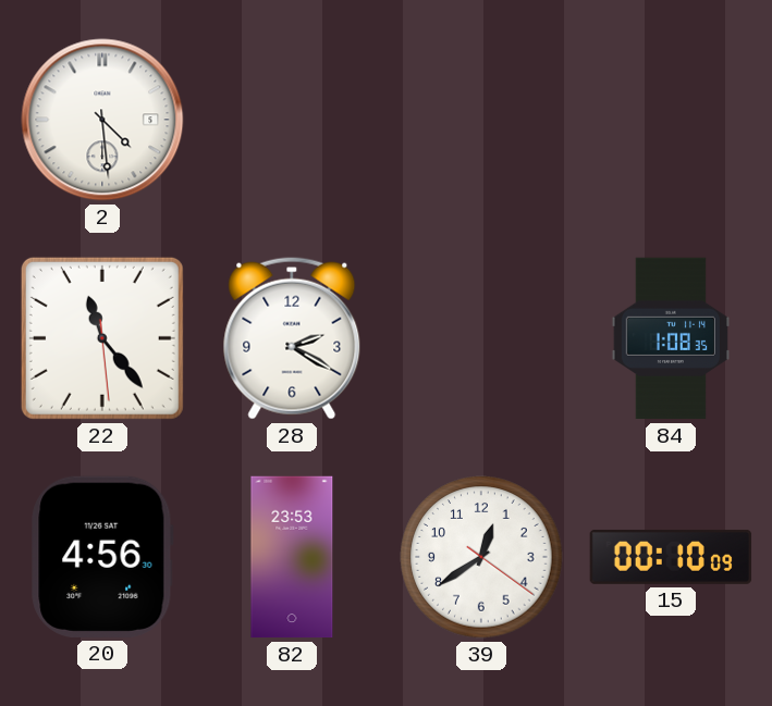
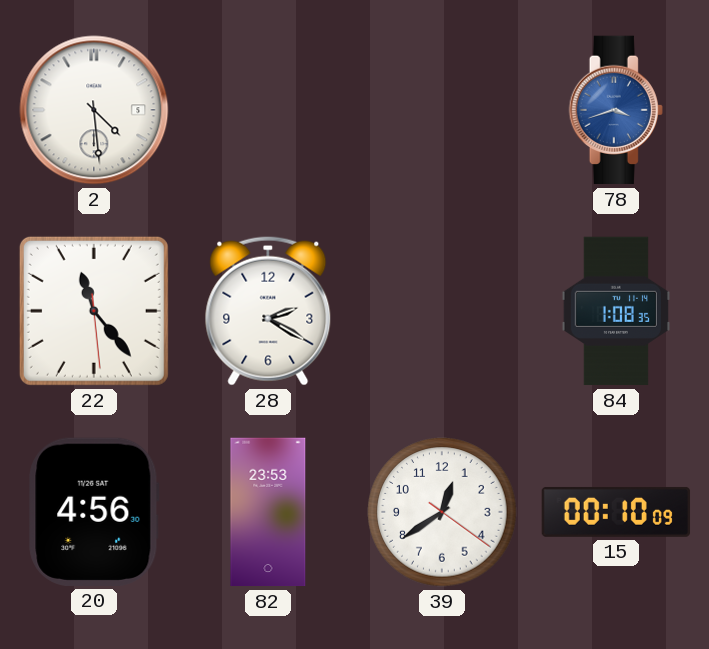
78: none -> 3:42 (616, 110)
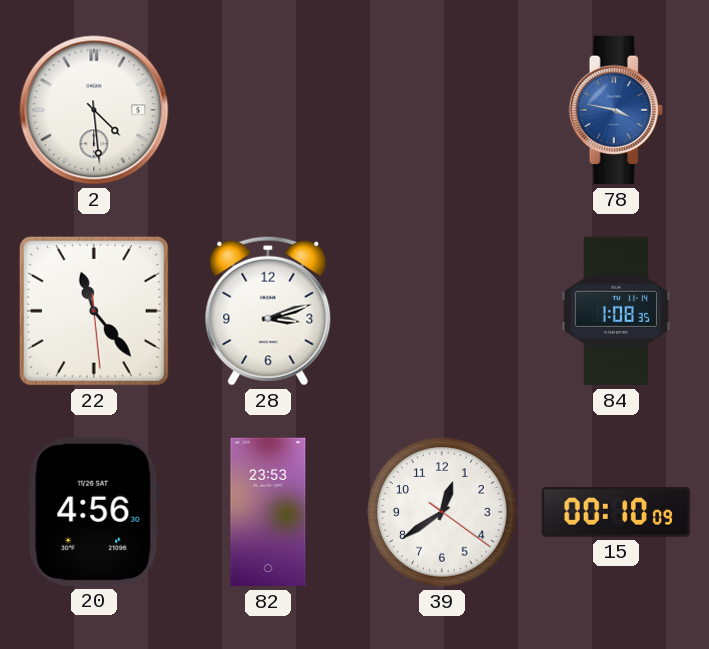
78: 3:42 -> 3:47 (616, 110)
28: 2:20 -> 3:12 (268, 311)
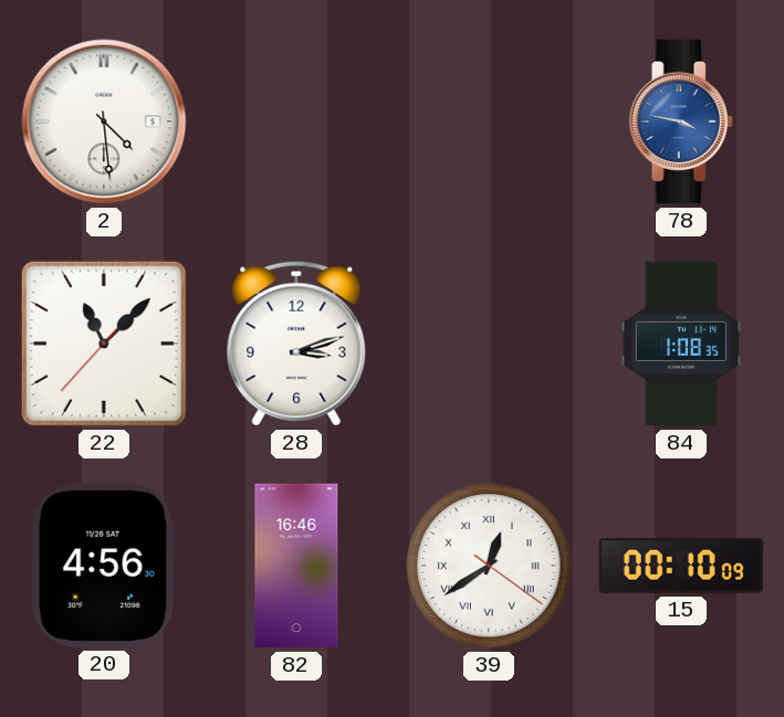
22: 11:23 -> 11:07 (104, 344)
82: 23:53 -> 16:46 (296, 566)
39 numerals: Arabic -> Roman (489, 566)
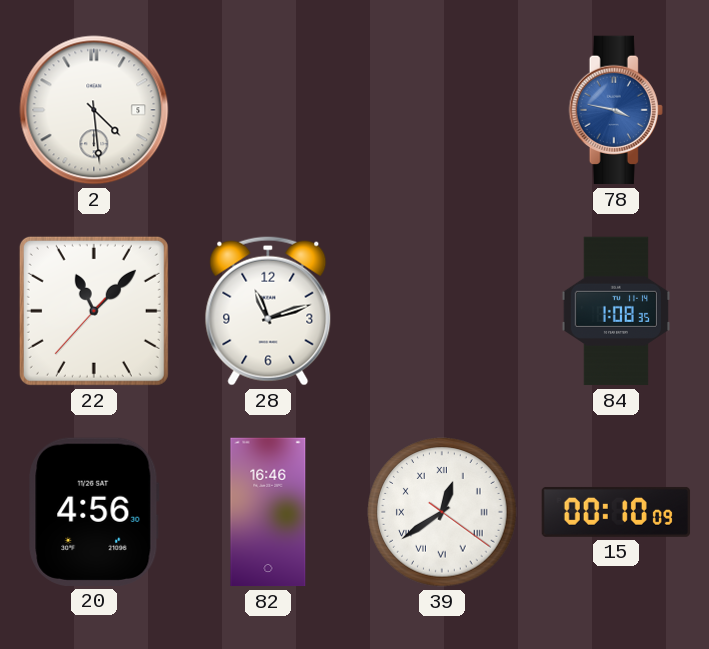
28: 3:12 -> 11:12 (268, 311)
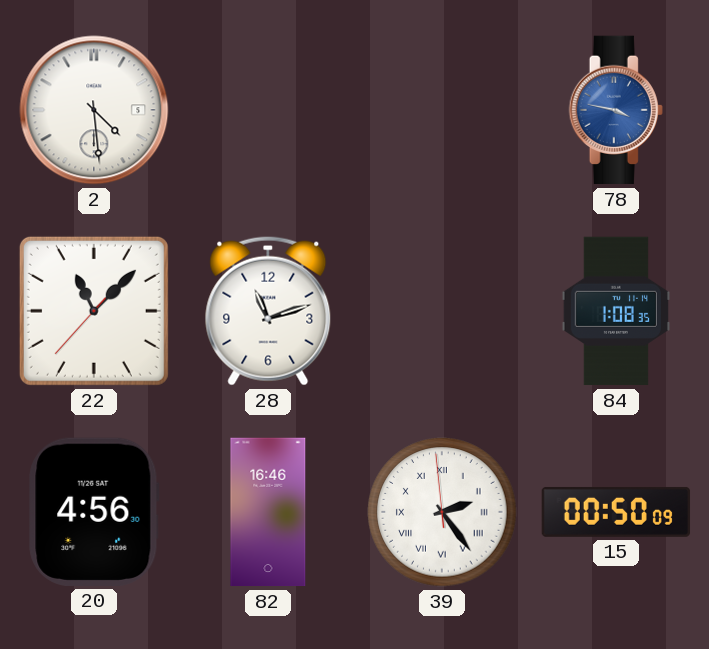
39: 12:39 -> 2:23 (442, 512)
15: 00:10 -> 00:50 (616, 512)
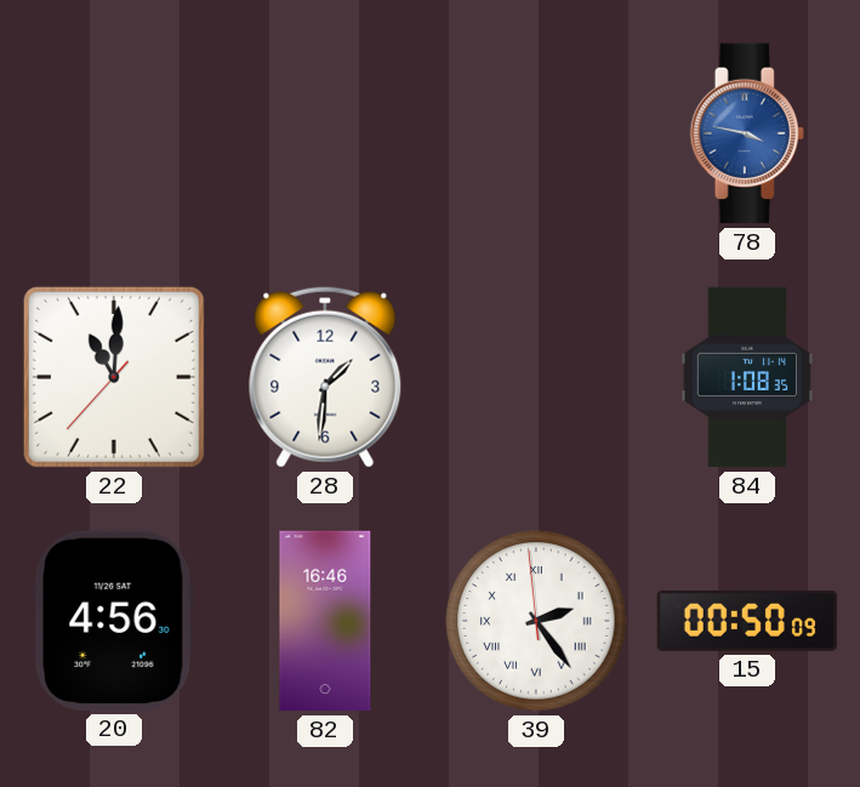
2: 4:29 -> none (94, 110)
22: 11:07 -> 11:00 (114, 377)
28: 11:12 -> 1:31 (325, 377)
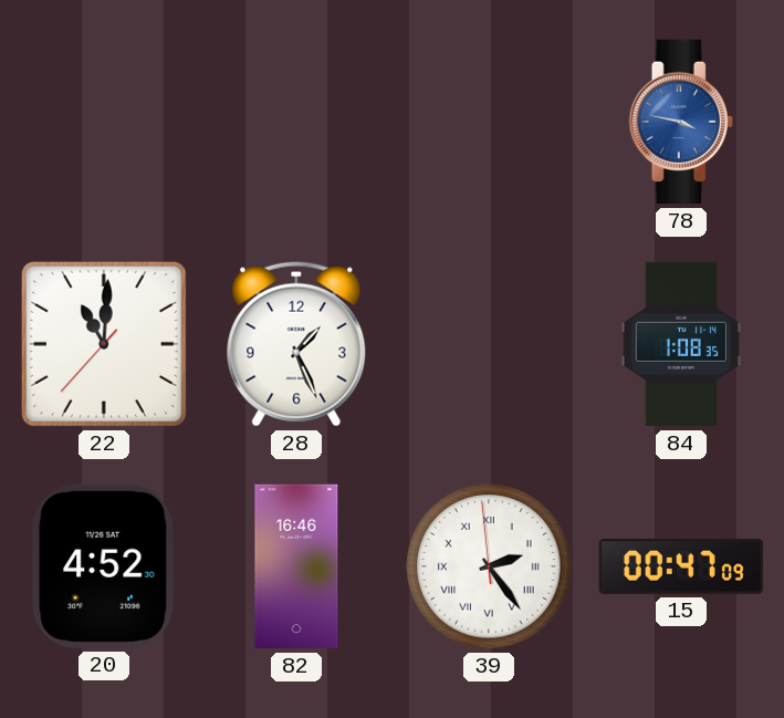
28: 1:31 -> 1:26 (296, 344)
20: 4:56 -> 4:52 (104, 566)
15: 00:50 -> 00:47 (681, 566)
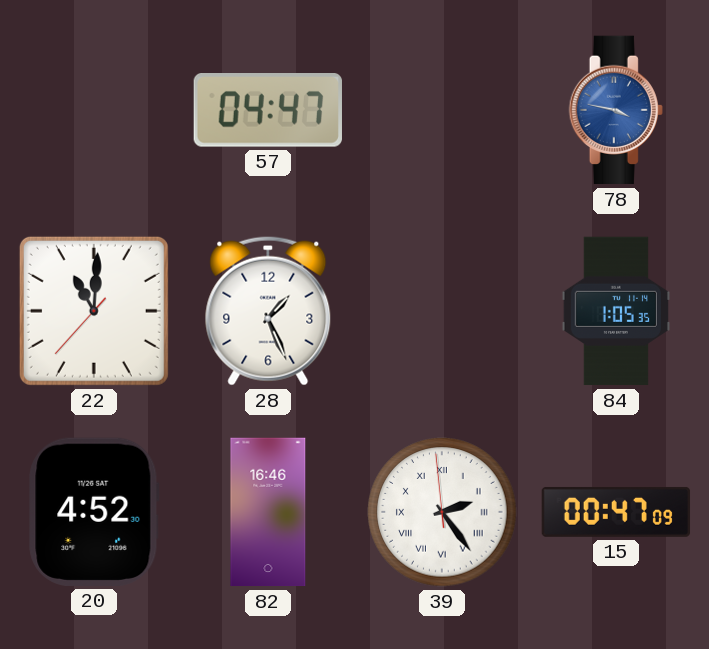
57: none -> 04:47 (268, 111)
84: 1:08 -> 1:05 (616, 311)
